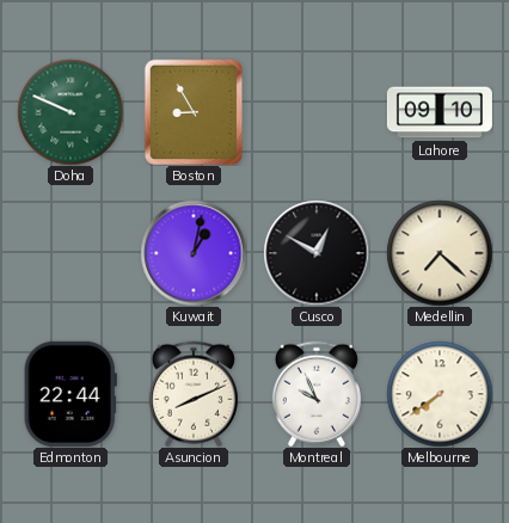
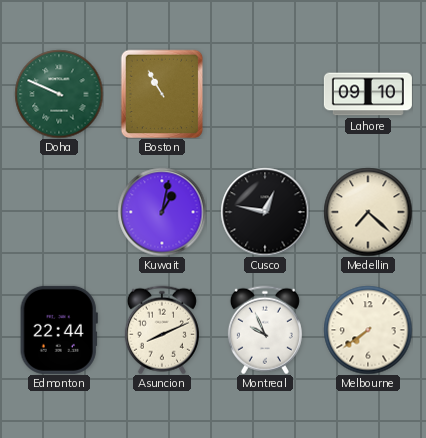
Boston: 8:55 -> 10:55 (162, 94)
Cusco: 12:50 -> 12:47 (265, 212)
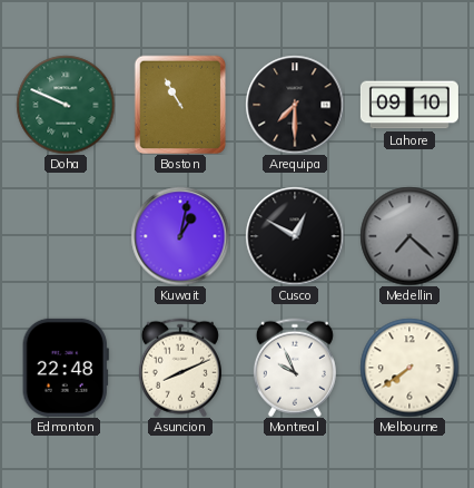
Arequipa: none -> 7:30 (295, 105)
Cusco: 12:47 -> 12:50 (295, 236)
Medellin dial: cream -> grey (409, 236)
Edmonton: 22:44 -> 22:48 (66, 368)
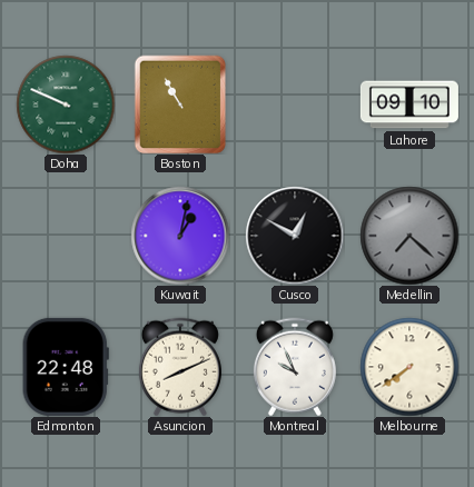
Arequipa: 7:30 -> none (295, 105)
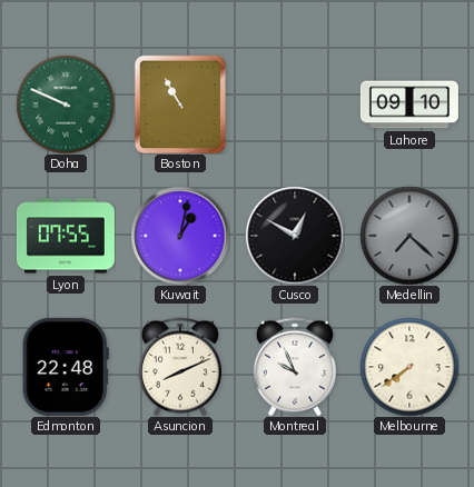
Lyon: none -> 07:55 (66, 236)
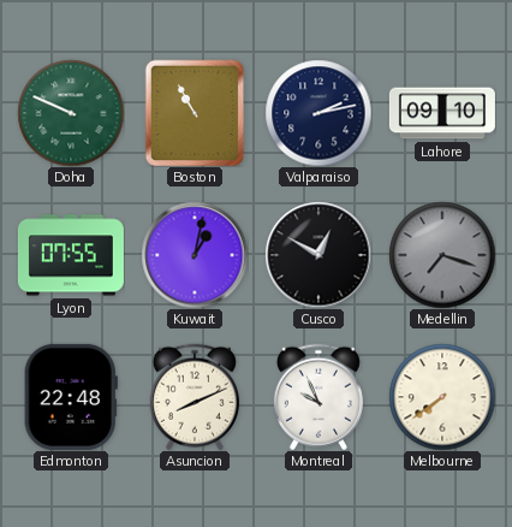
Valparaiso: none -> 2:13 (318, 113)
Medellin: 7:22 -> 7:18 (442, 255)
